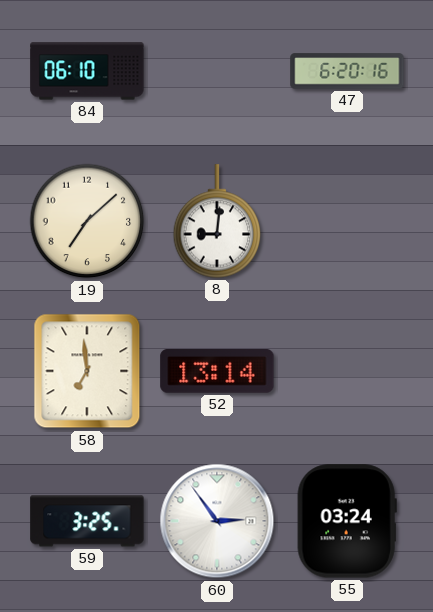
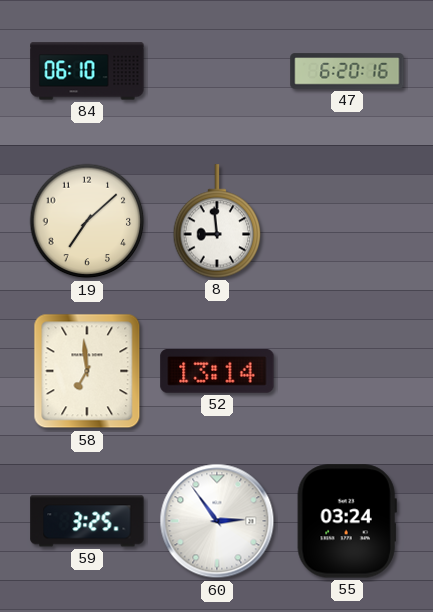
8: 9:01 -> 8:59 (217, 221)
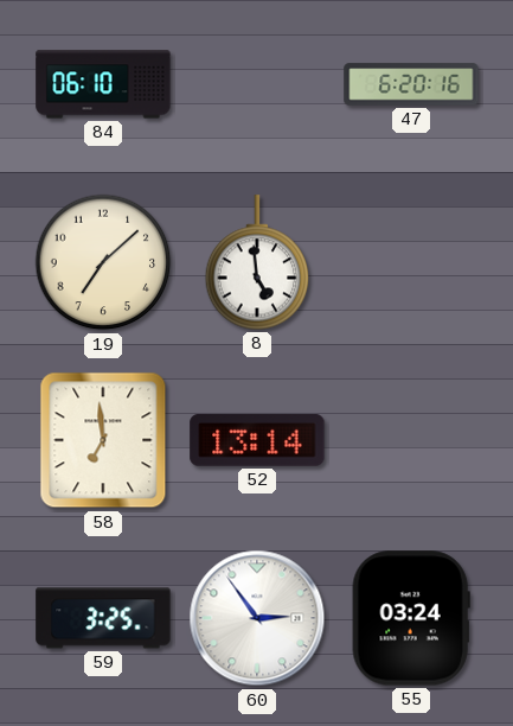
8: 8:59 -> 4:59 (257, 262)
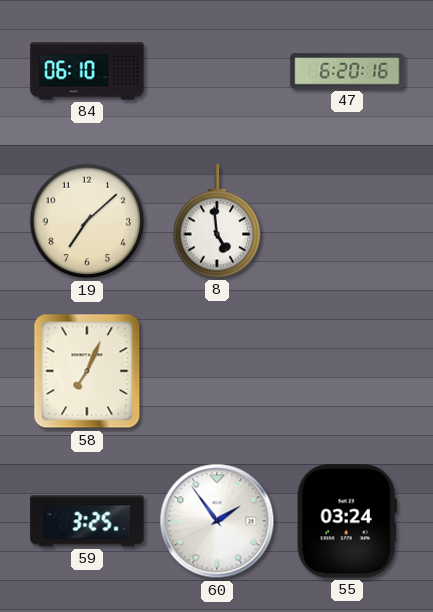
58: 6:59 -> 7:04 (87, 371)
52: 13:14 -> none (257, 441)
60: 2:54 -> 1:54 (217, 521)
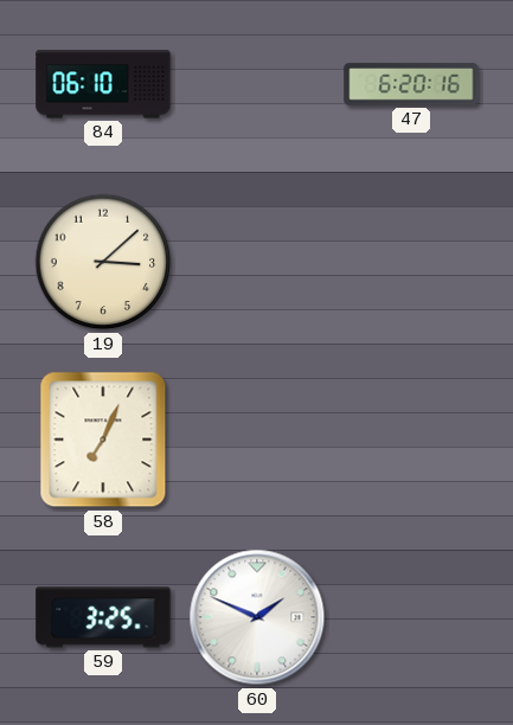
19: 7:08 -> 3:08 (103, 262)
8: 4:59 -> none (217, 221)
60: 1:54 -> 1:49 (257, 617)
55: 03:24 -> none (347, 521)
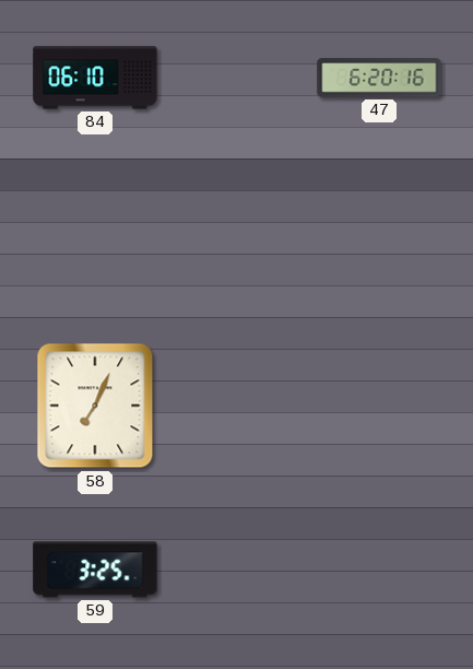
19: 3:08 -> none (103, 262)
60: 1:49 -> none (257, 617)
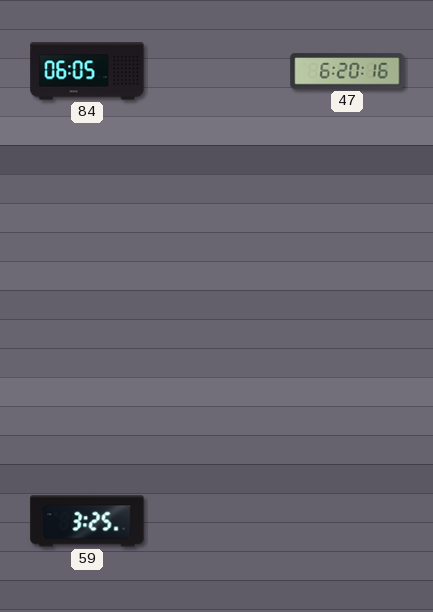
84: 06:10 -> 06:05 (87, 71)
58: 7:04 -> none (95, 406)
